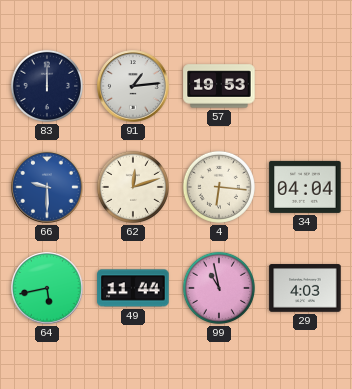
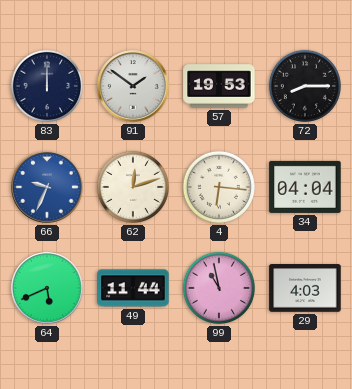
91: 1:14 -> 1:51 (133, 86)
72: none -> 8:15 (305, 86)
66: 9:30 -> 9:34 (47, 187)
64: 5:43 -> 5:41 (47, 288)
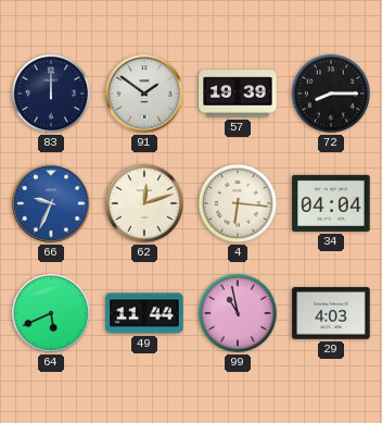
57: 19:53 -> 19:39 (238, 94)
